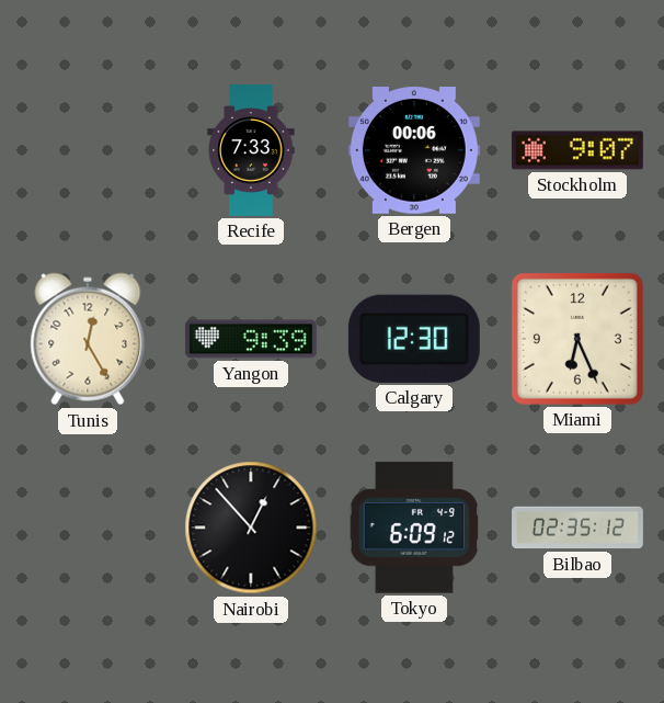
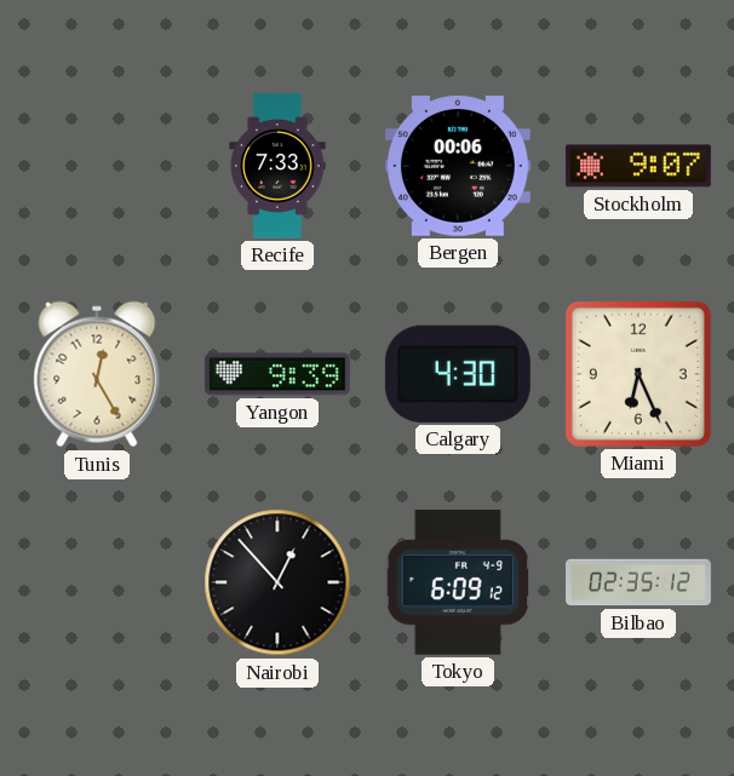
Calgary: 12:30 -> 4:30 (458, 374)
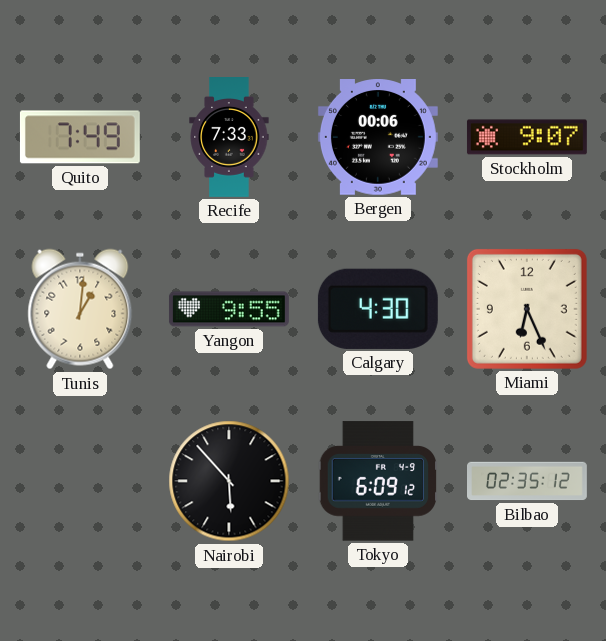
Quito: none -> 7:49 (80, 137)
Tunis: 12:25 -> 1:01 (80, 309)
Yangon: 9:39 -> 9:55 (229, 309)
Nairobi: 12:53 -> 5:53 (229, 481)
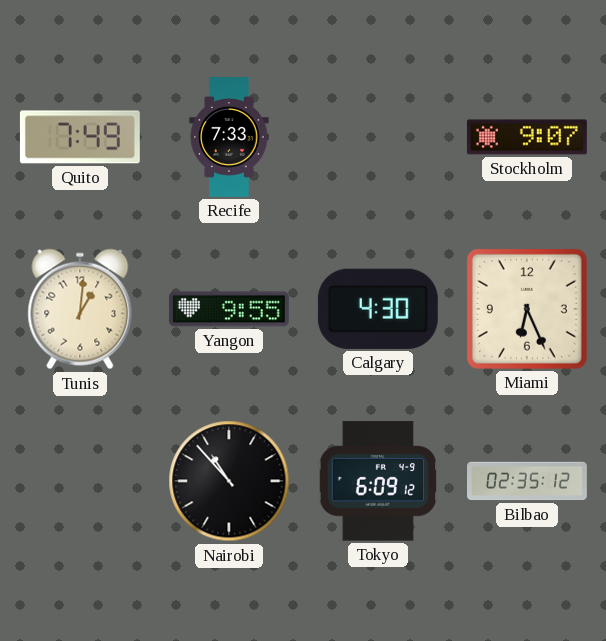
Bergen: 00:06 -> none (378, 138)
Nairobi: 5:53 -> 10:53 (229, 481)
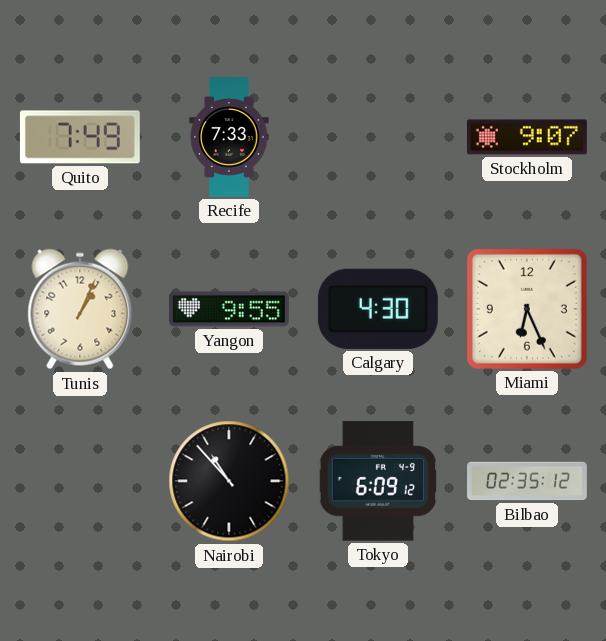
Tunis: 1:01 -> 1:04 (80, 309)
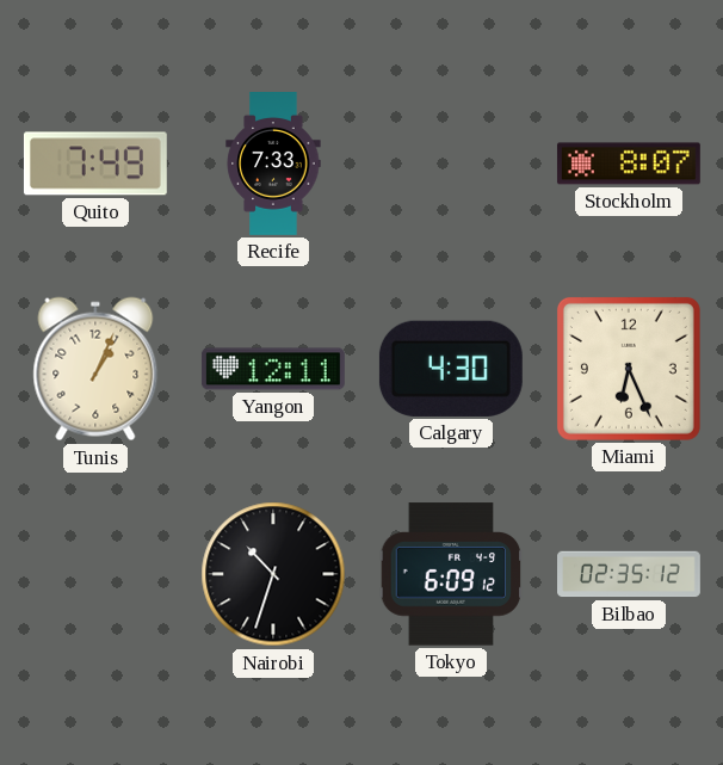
Stockholm: 9:07 -> 8:07 (629, 164)
Yangon: 9:55 -> 12:11 (273, 369)
Nairobi: 10:53 -> 10:33 (273, 574)
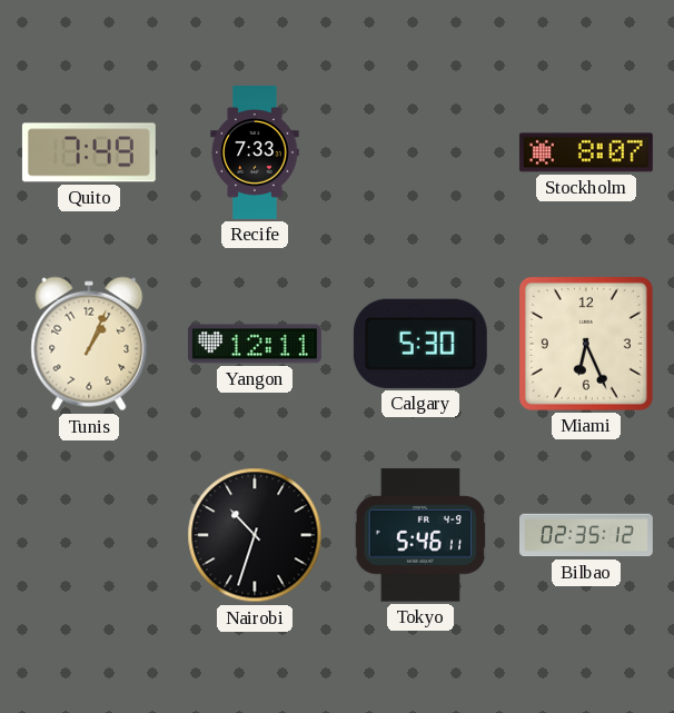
Calgary: 4:30 -> 5:30 (420, 344)
Tokyo: 6:09 -> 5:46 (420, 535)
